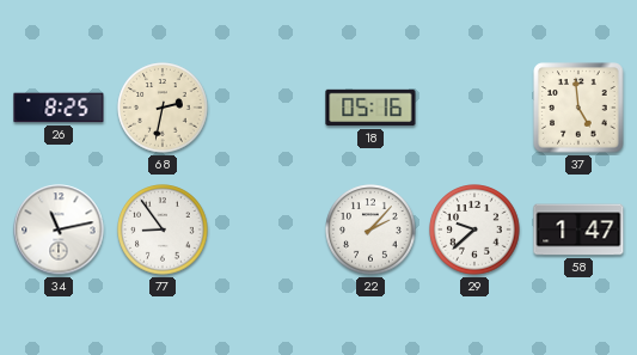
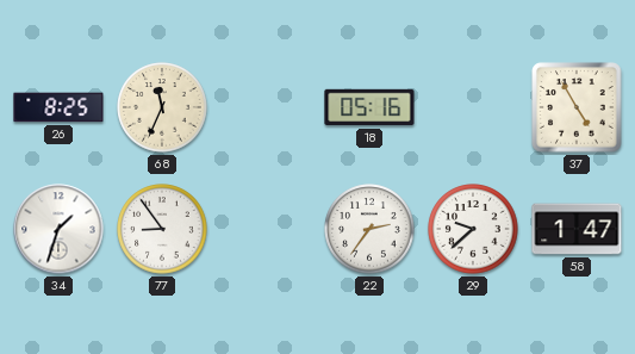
68: 2:32 -> 11:34 (162, 107)
37: 4:59 -> 4:55 (577, 107)
34: 11:13 -> 1:33 (58, 229)
22: 2:07 -> 2:36 (369, 229)
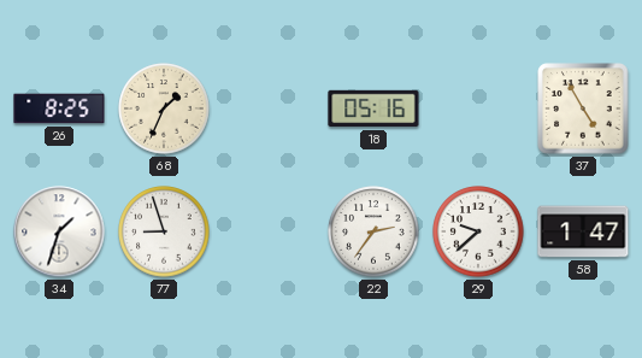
68: 11:34 -> 1:34 (164, 108)
77: 8:54 -> 8:57 (164, 231)
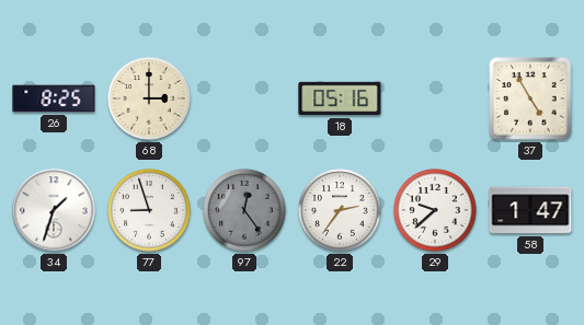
68: 1:34 -> 3:00 (149, 98)
97: none -> 12:24 (244, 210)
